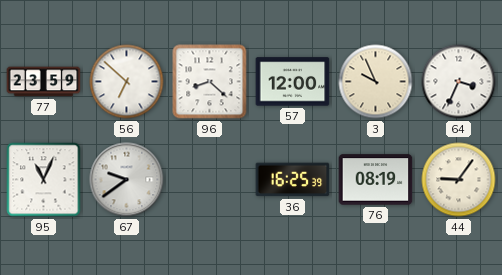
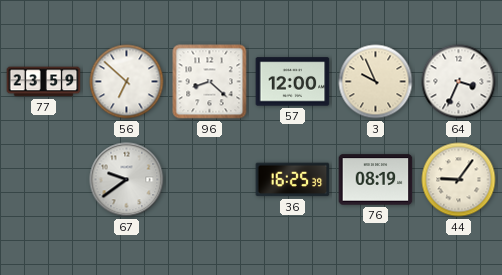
95: 11:04 -> none (44, 180)
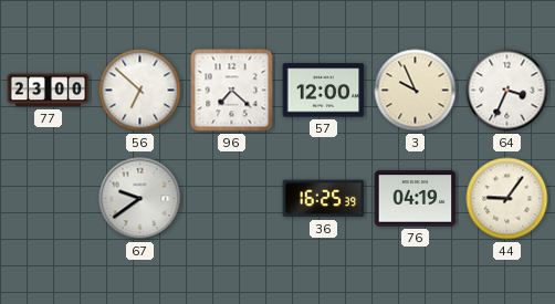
77: 23:59 -> 23:00 (49, 91)
96: 8:22 -> 7:22 (232, 91)
76: 08:19 -> 04:19 (416, 199)
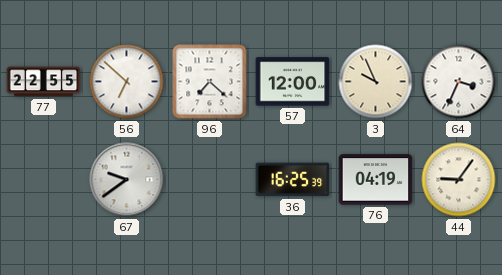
77: 23:00 -> 22:55 (44, 82)
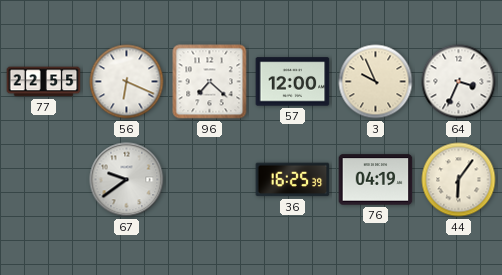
56: 6:52 -> 6:19 (127, 82)
44: 9:06 -> 6:06 (459, 180)
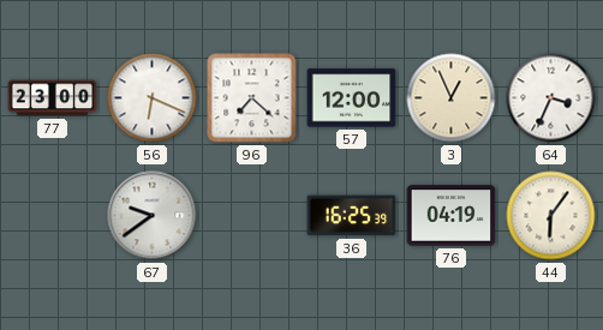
77: 22:55 -> 23:00 (53, 98)
3: 9:56 -> 12:56 (452, 98)
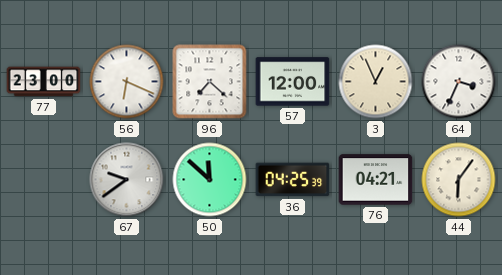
50: none -> 11:52 (210, 180)
36: 16:25 -> 04:25 (293, 180)
76: 04:19 -> 04:21 (376, 180)
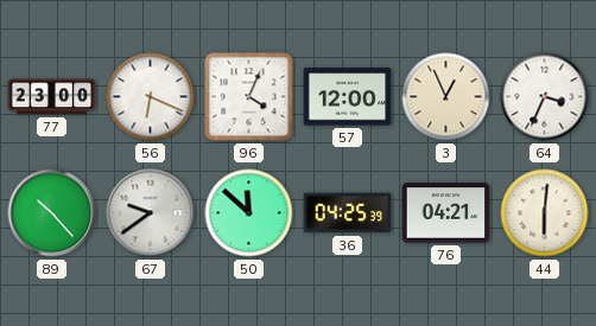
96: 7:22 -> 4:04 (249, 97)
89: none -> 10:23 (52, 213)
44: 6:06 -> 6:01 (545, 213)
